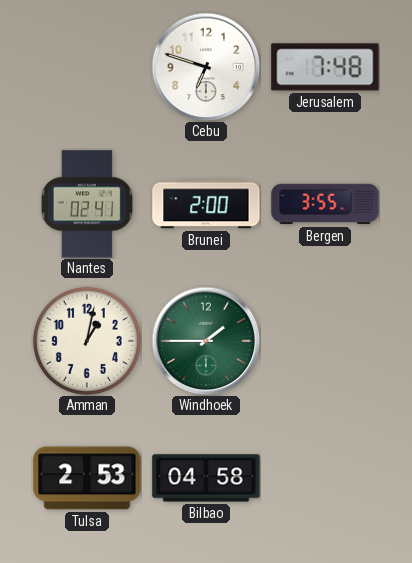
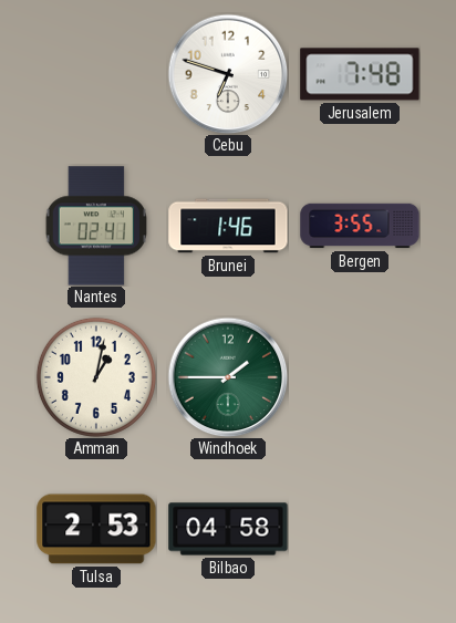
Brunei: 2:00 -> 1:46 (228, 226)
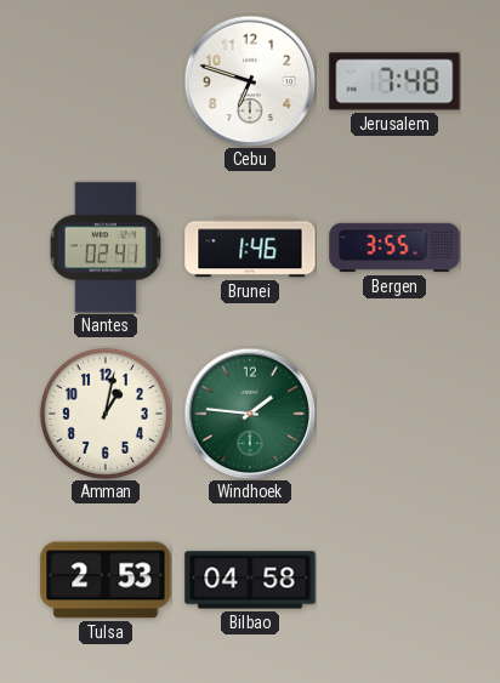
Windhoek: 1:45 -> 1:46 (250, 414)
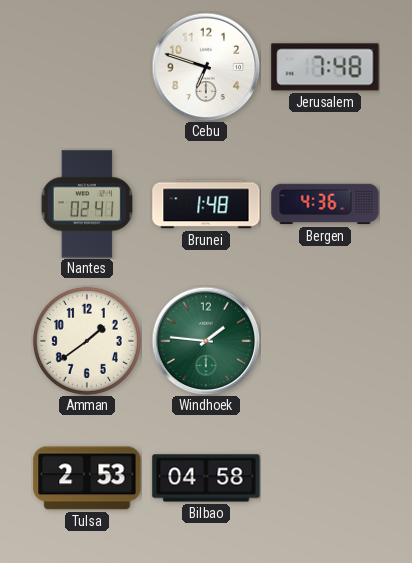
Brunei: 1:46 -> 1:48 (206, 204)
Bergen: 3:55 -> 4:36 (325, 204)
Amman: 1:02 -> 1:39 (87, 341)
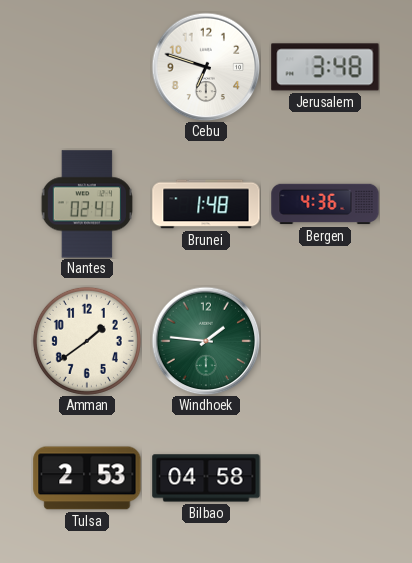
Jerusalem: 7:48 -> 3:48 (325, 67)
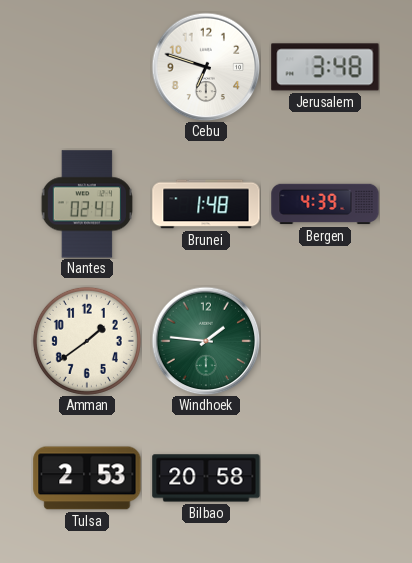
Bergen: 4:36 -> 4:39 (325, 204)
Bilbao: 04:58 -> 20:58 (206, 478)
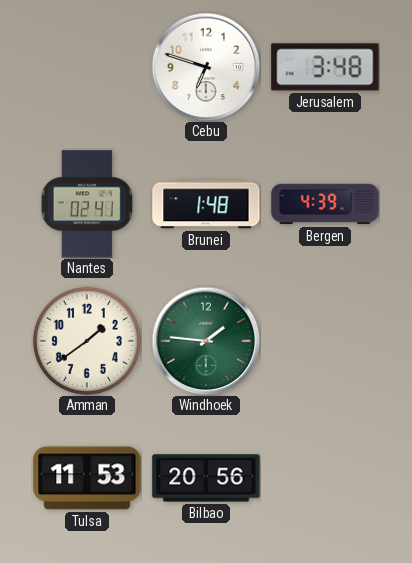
Tulsa: 2:53 -> 11:53 (87, 478)
Bilbao: 20:58 -> 20:56 (206, 478)
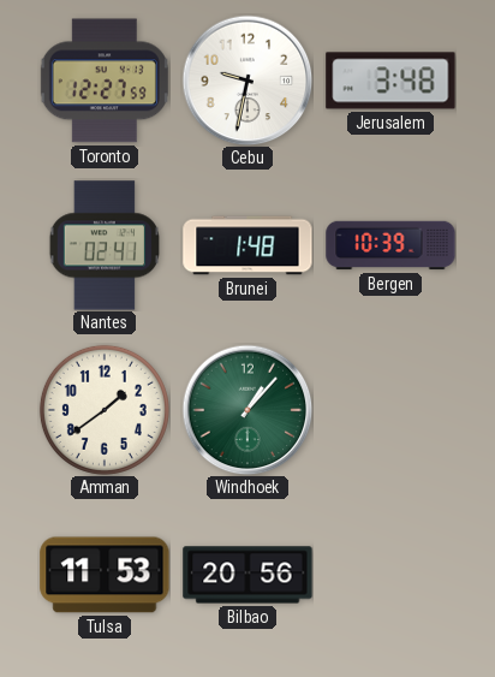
Toronto: none -> 12:27 (105, 81)
Cebu: 6:48 -> 9:32 (247, 81)
Bergen: 4:39 -> 10:39 (390, 245)
Windhoek: 1:46 -> 1:07 (247, 410)
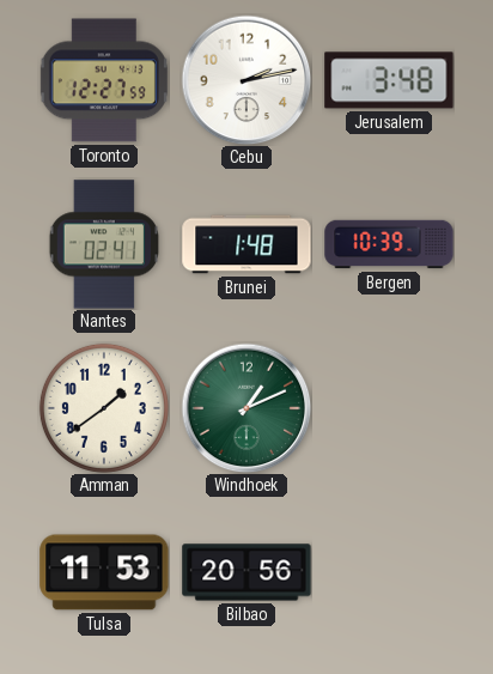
Cebu: 9:32 -> 2:13 (246, 80)
Windhoek: 1:07 -> 1:11 (246, 408)
